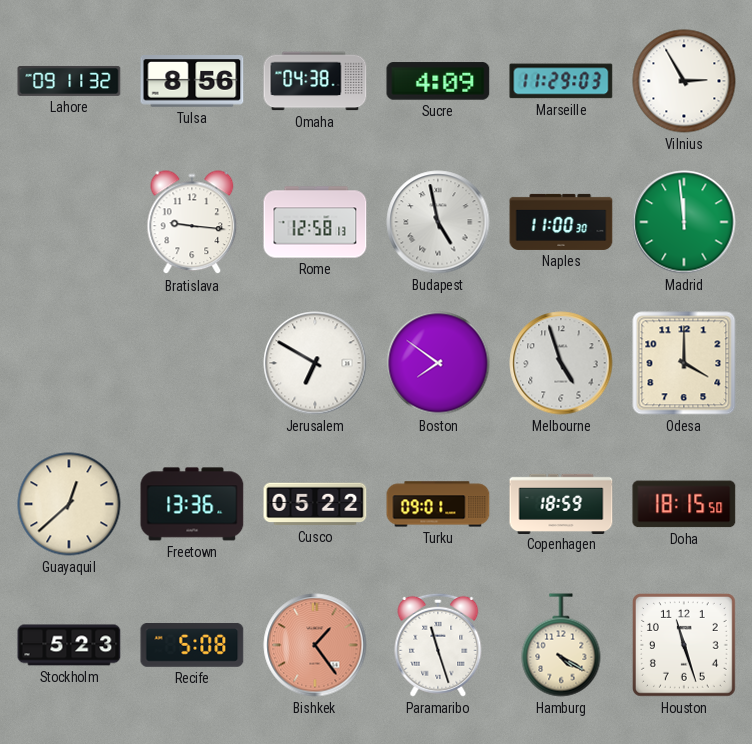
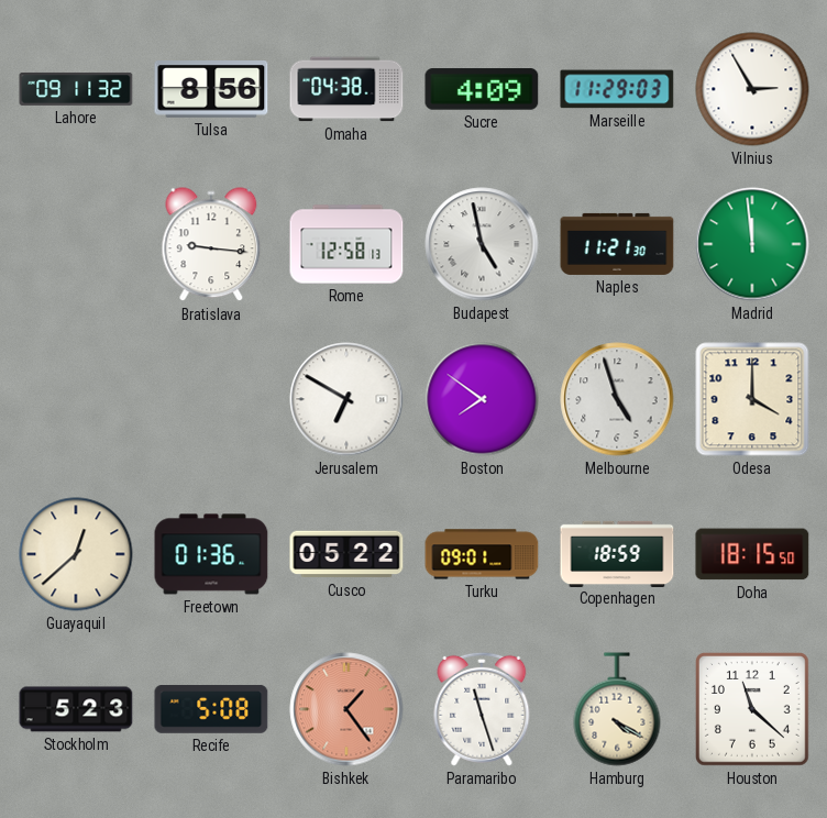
Naples: 11:00 -> 11:21 (617, 244)
Freetown: 13:36 -> 01:36 (211, 554)
Houston: 11:27 -> 11:22 (752, 709)
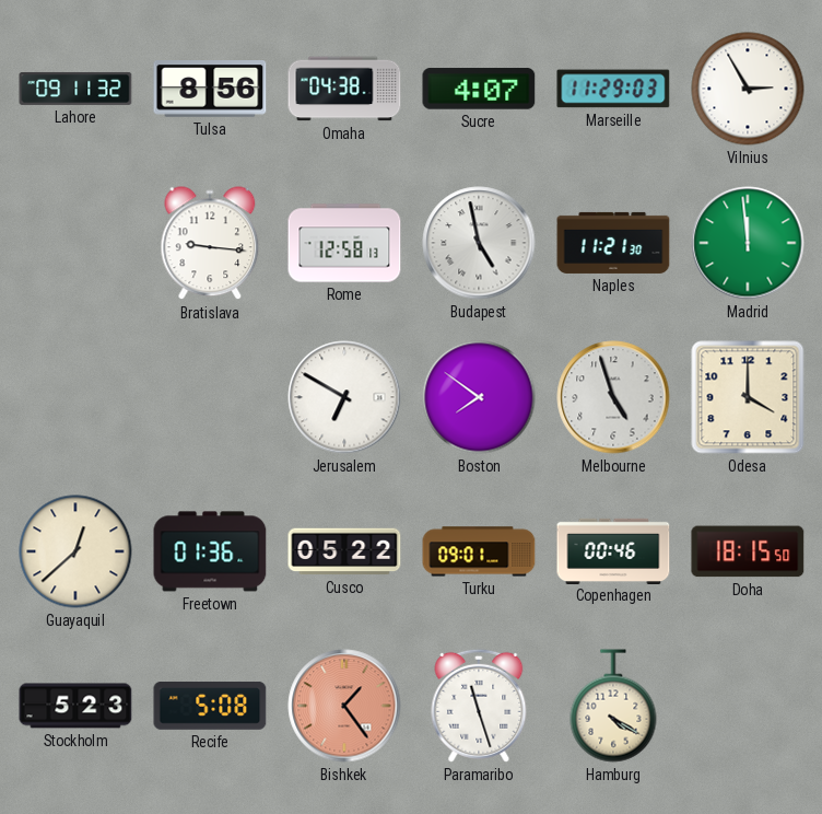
Sucre: 4:09 -> 4:07 (479, 89)
Copenhagen: 18:59 -> 00:46 (613, 550)
Houston: 11:22 -> none (752, 709)
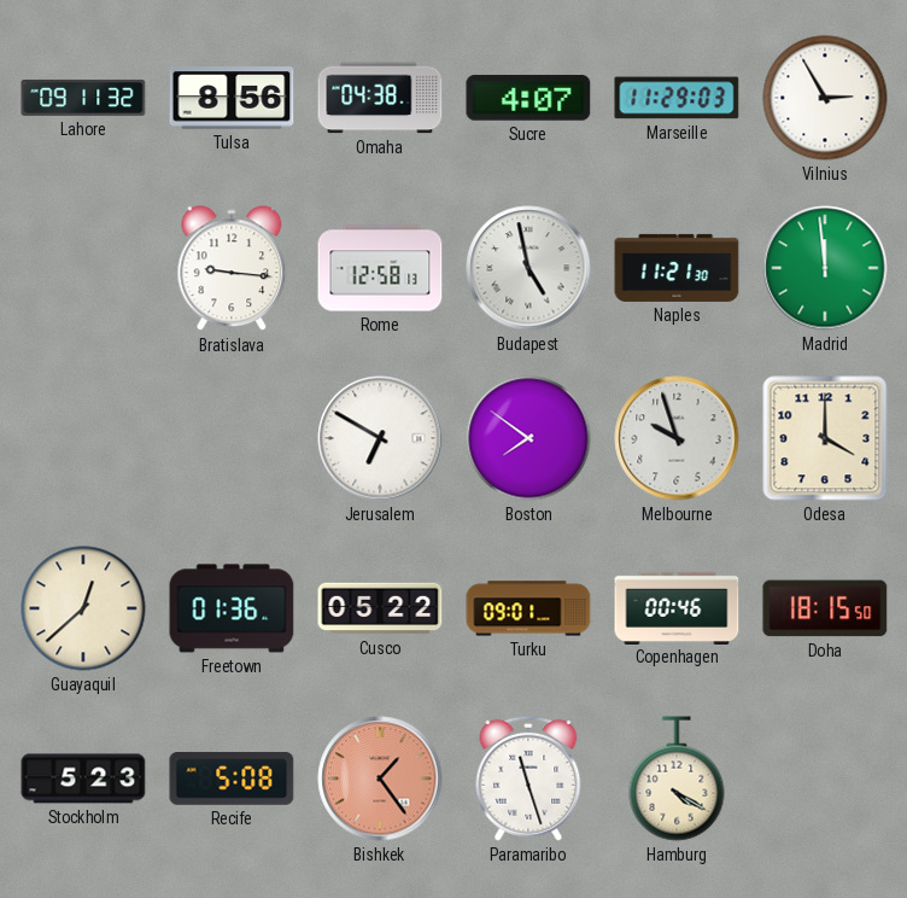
Melbourne: 4:57 -> 9:57 (677, 438)
